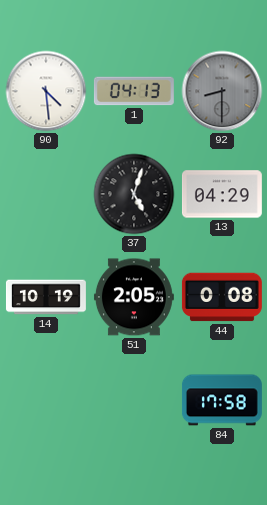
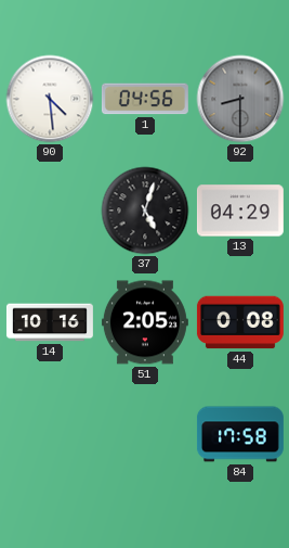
1: 04:13 -> 04:56 (145, 99)
14: 10:19 -> 10:16 (50, 322)
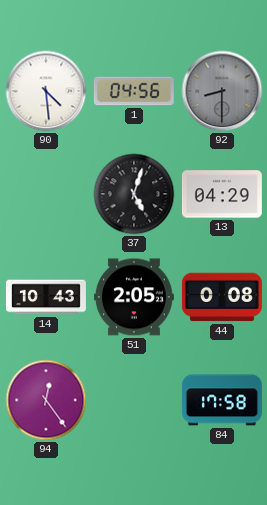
14: 10:16 -> 10:43 (46, 297)
94: none -> 12:24 (46, 400)
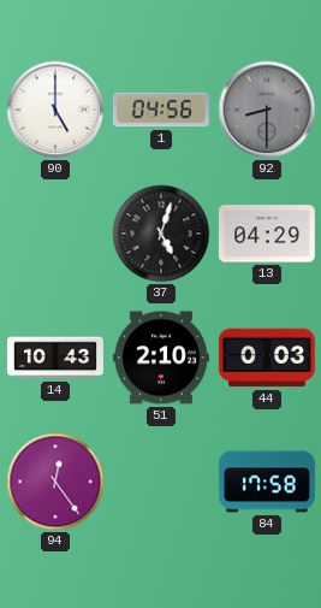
90: 4:29 -> 5:00 (55, 110)
51: 2:05 -> 2:10 (161, 358)
44: 0:08 -> 0:03 (267, 358)
